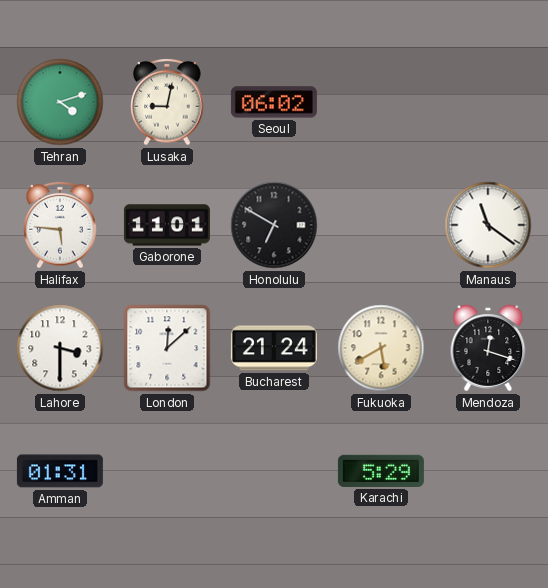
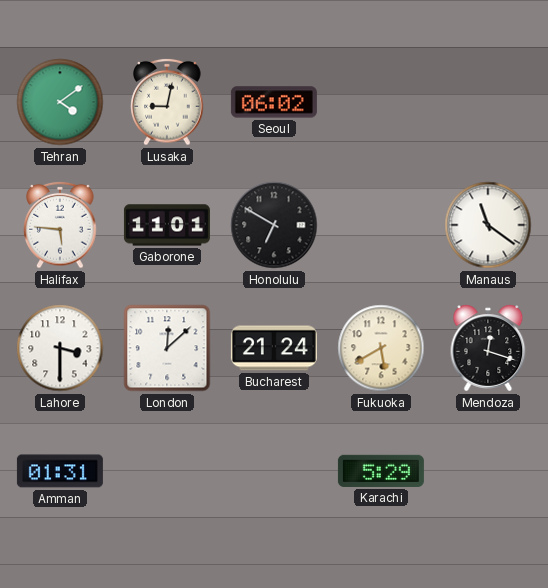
Tehran: 4:12 -> 4:09 (60, 102)
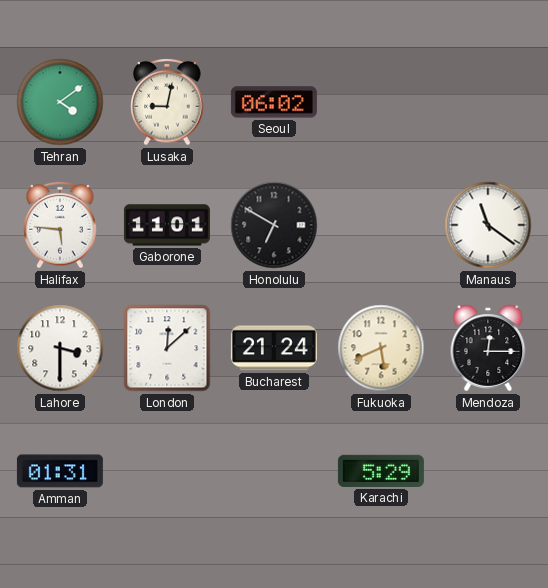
Fukuoka: 5:40 -> 5:41 (381, 348)
Mendoza: 12:18 -> 12:15 (488, 348)
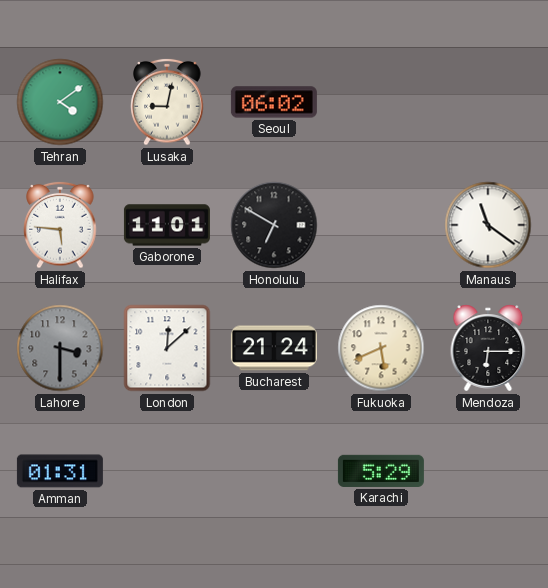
Lahore dial: white -> grey (60, 348)
Mendoza: 12:15 -> 6:15 (488, 348)
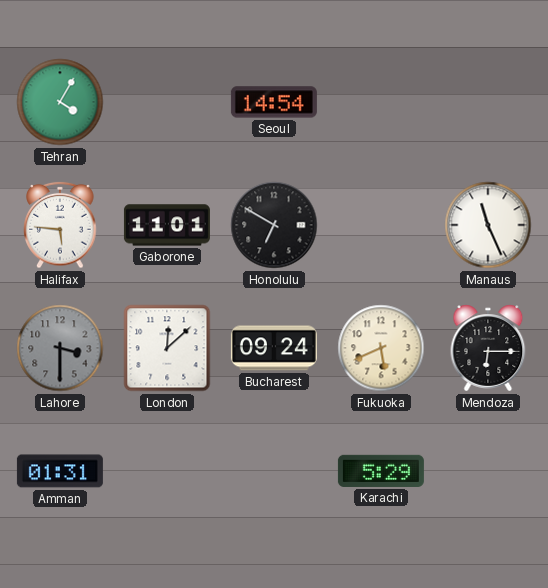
Tehran: 4:09 -> 4:05 (60, 102)
Lusaka: 9:02 -> none (167, 102)
Seoul: 06:02 -> 14:54 (274, 102)
Manaus: 11:21 -> 11:26 (488, 225)
Bucharest: 21:24 -> 09:24 (274, 348)
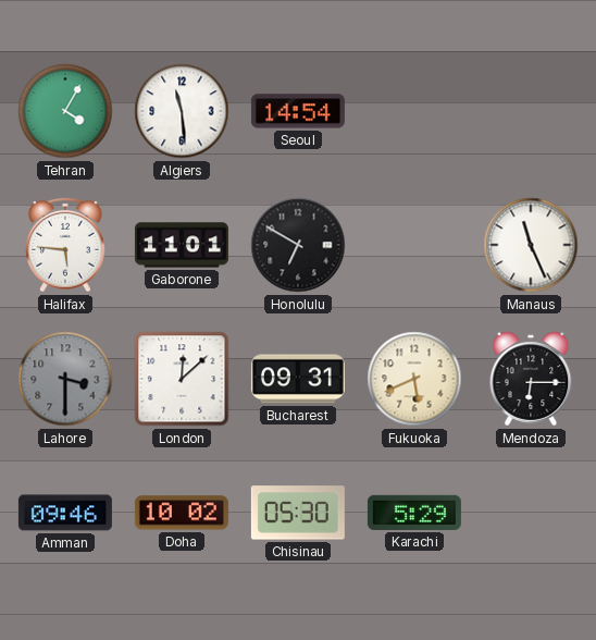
Algiers: none -> 11:29 (182, 111)
Bucharest: 09:24 -> 09:31 (298, 379)
Amman: 01:31 -> 09:46 (65, 513)
Doha: none -> 10:02 (182, 513)
Chisinau: none -> 05:30 (298, 513)
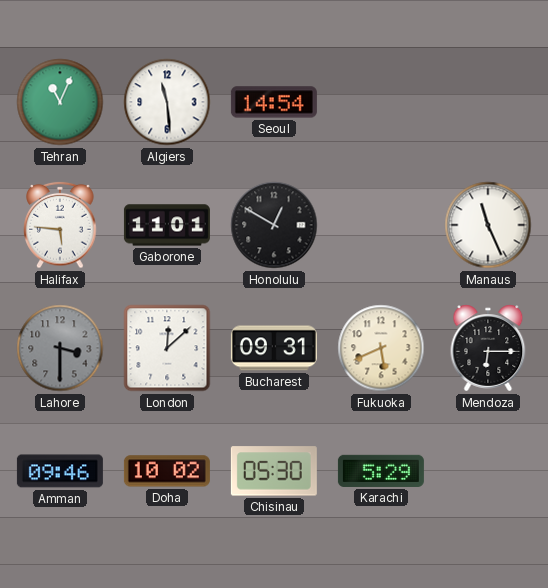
Tehran: 4:05 -> 11:04 (60, 102)
Honolulu: 6:50 -> 12:50 (274, 225)
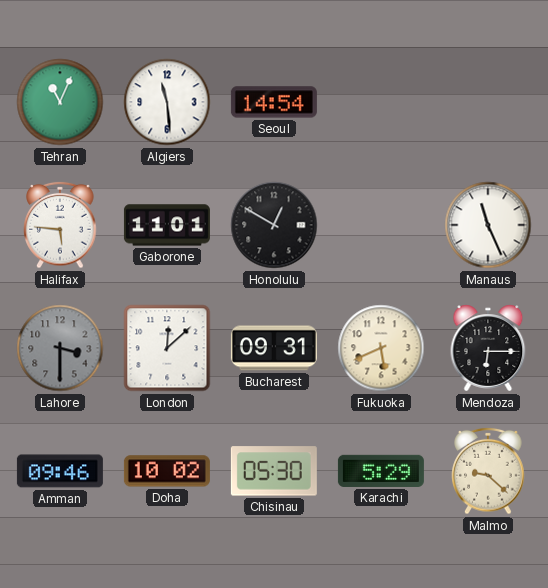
Malmo: none -> 9:22 (488, 471)
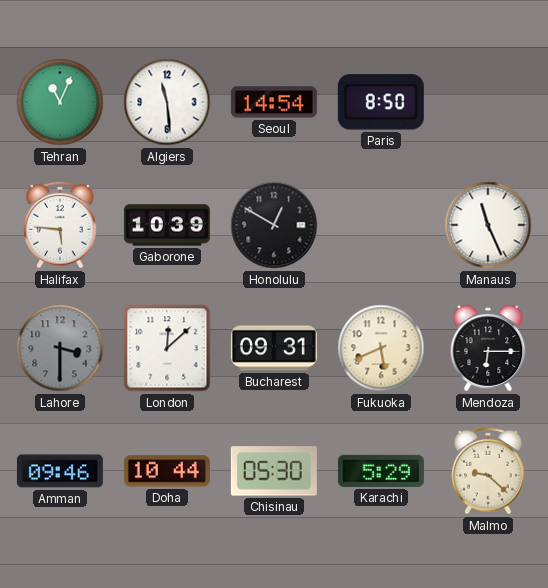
Paris: none -> 8:50 (381, 102)
Gaborone: 11:01 -> 10:39 (167, 225)
Doha: 10:02 -> 10:44 (167, 471)
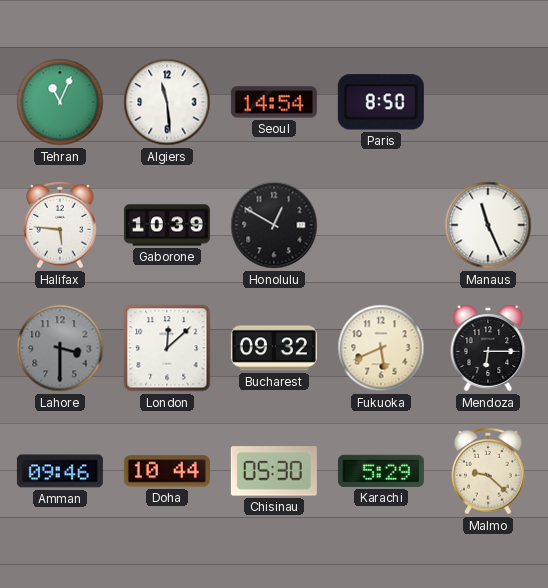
Bucharest: 09:31 -> 09:32 (274, 348)
